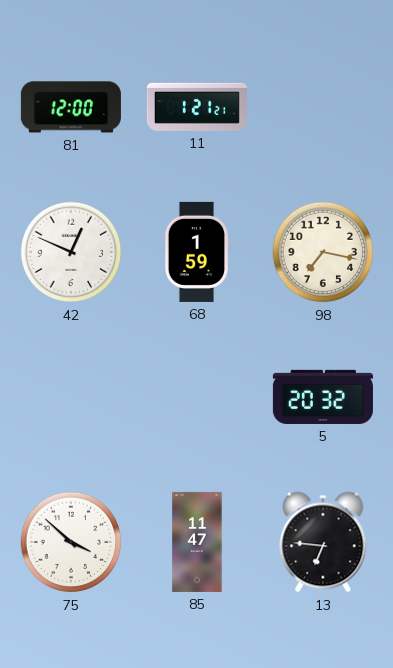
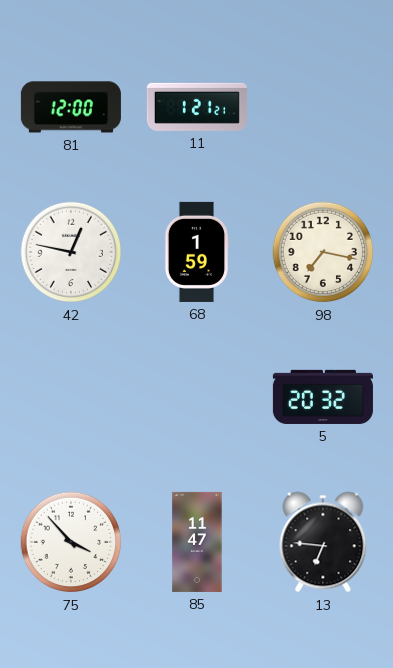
42: 12:49 -> 12:47 (71, 252)
75: 3:52 -> 3:53 (71, 542)
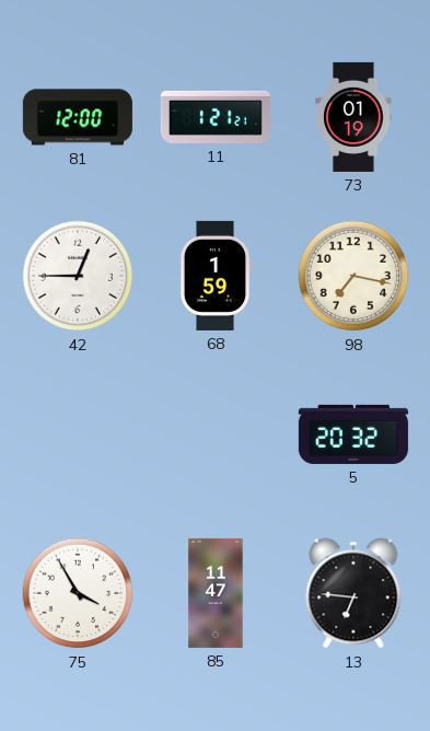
73: none -> 01:19 (353, 117)
42: 12:47 -> 12:45 (78, 276)
75: 3:53 -> 3:55 (78, 593)
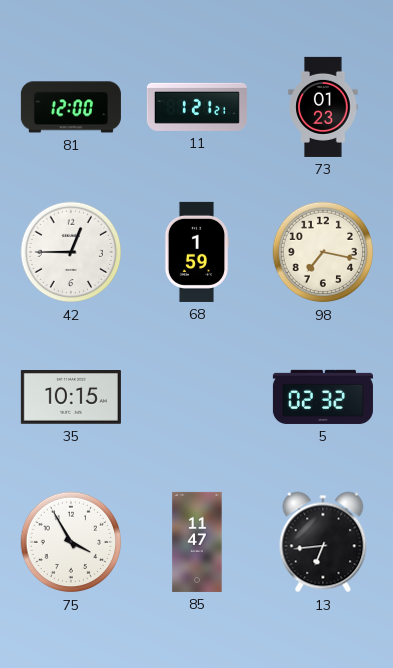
73: 01:19 -> 01:23 (323, 107)
35: none -> 10:15 (71, 398)
5: 20:32 -> 02:32 (323, 397)
13: 6:46 -> 6:44 (323, 542)
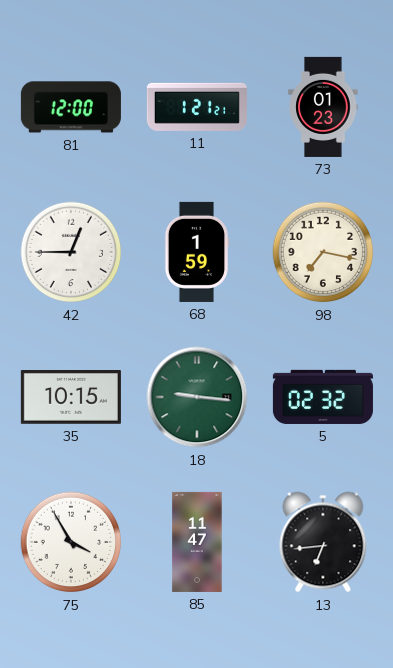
18: none -> 9:16 (197, 397)
